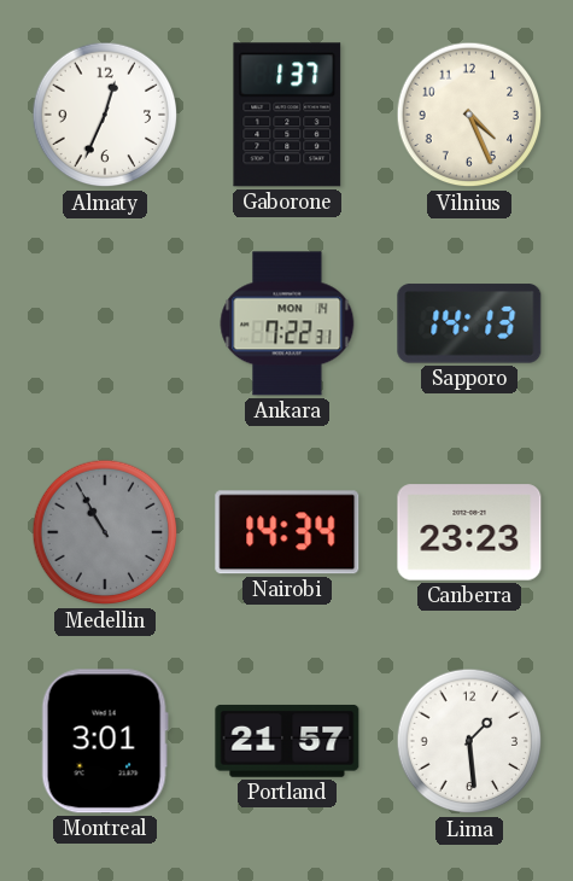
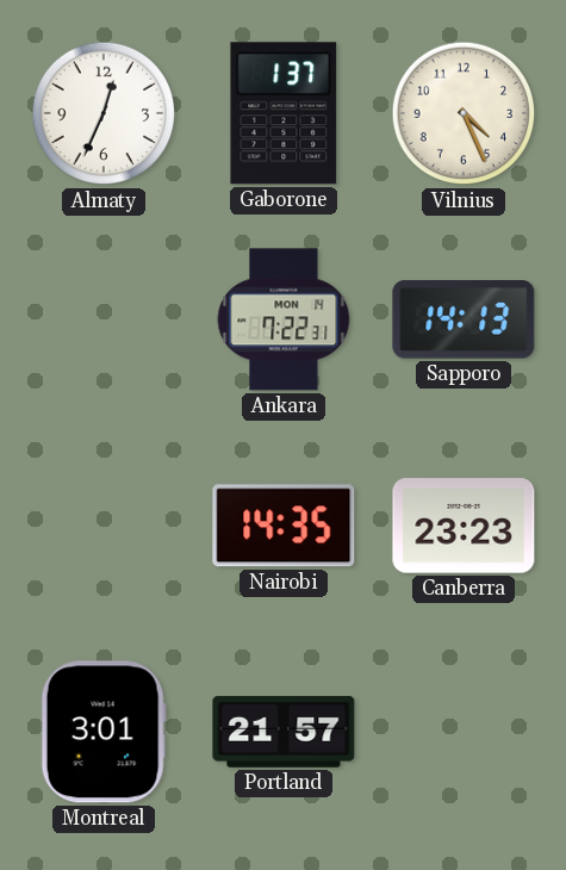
Medellin: 10:55 -> none (105, 532)
Nairobi: 14:34 -> 14:35 (284, 526)
Lima: 1:29 -> none (469, 741)
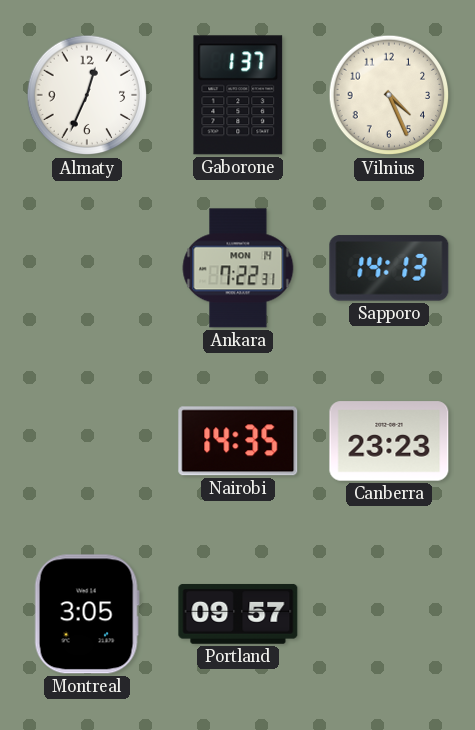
Montreal: 3:01 -> 3:05 (87, 614)
Portland: 21:57 -> 09:57 (238, 614)
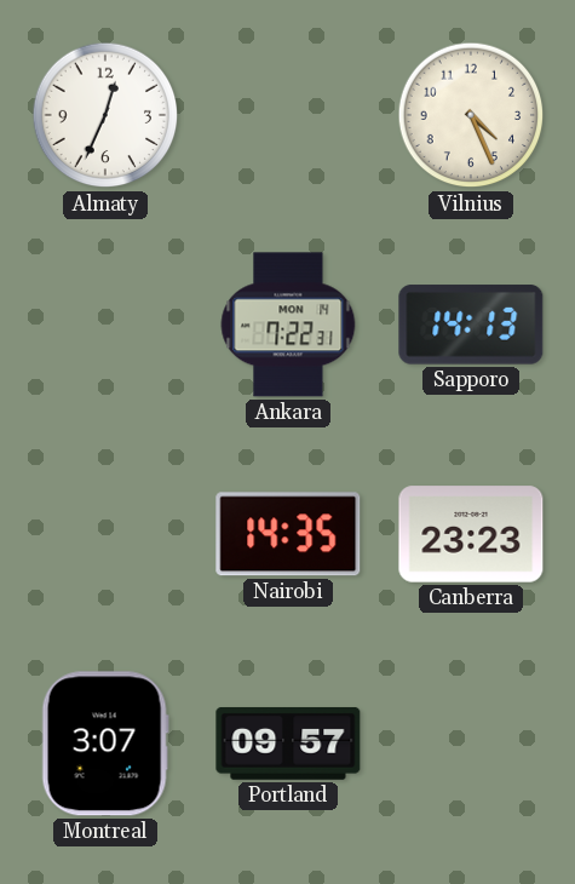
Gaborone: 1:37 -> none (238, 95)
Montreal: 3:05 -> 3:07 (105, 744)
